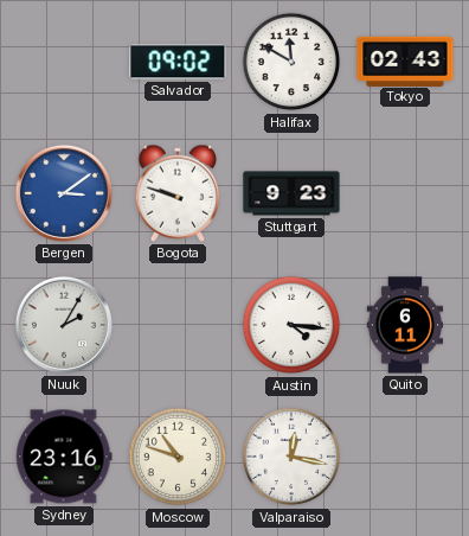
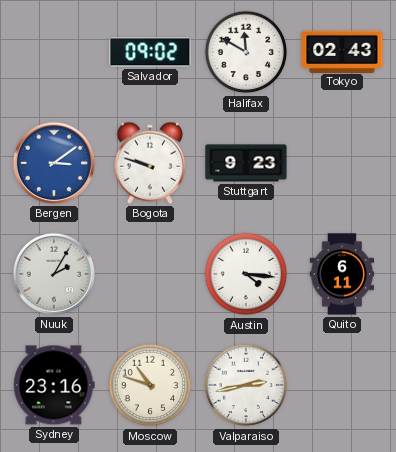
Valparaiso: 12:17 -> 2:43 (246, 385)
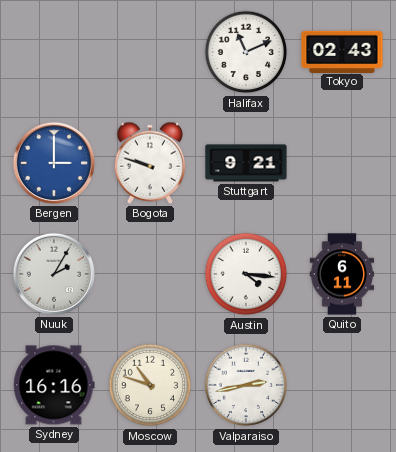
Salvador: 09:02 -> none (150, 52)
Halifax: 11:50 -> 11:11 (246, 52)
Bergen: 3:09 -> 3:00 (54, 163)
Stuttgart: 9:23 -> 9:21 (246, 163)
Sydney: 23:16 -> 16:16 (54, 385)
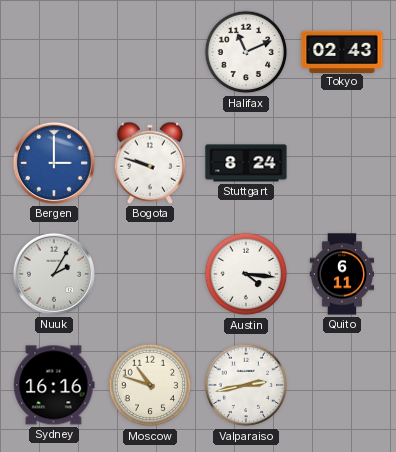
Stuttgart: 9:21 -> 8:24 (246, 163)
